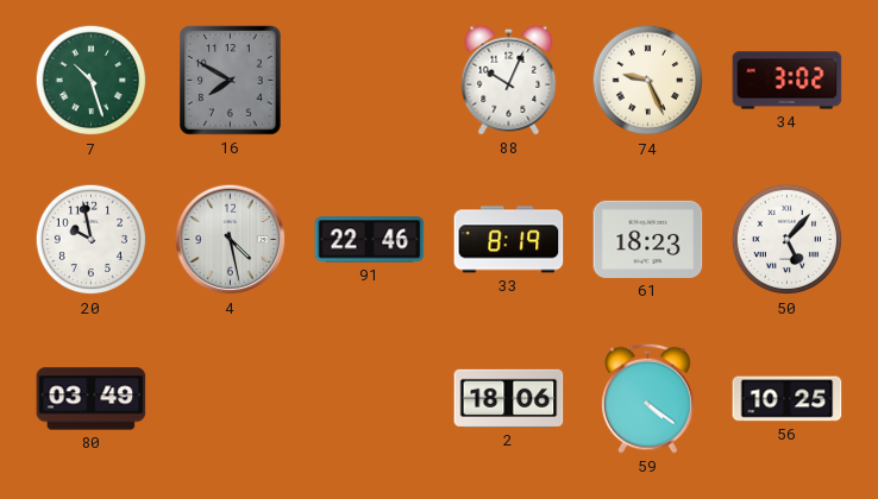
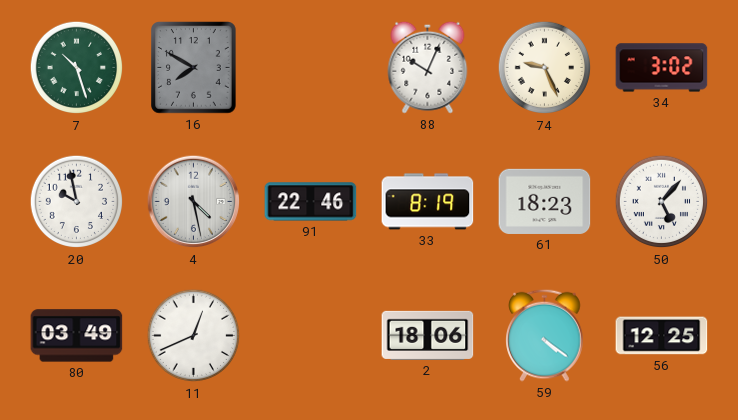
11: none -> 12:41 (194, 336)
56: 10:25 -> 12:25 (662, 336)
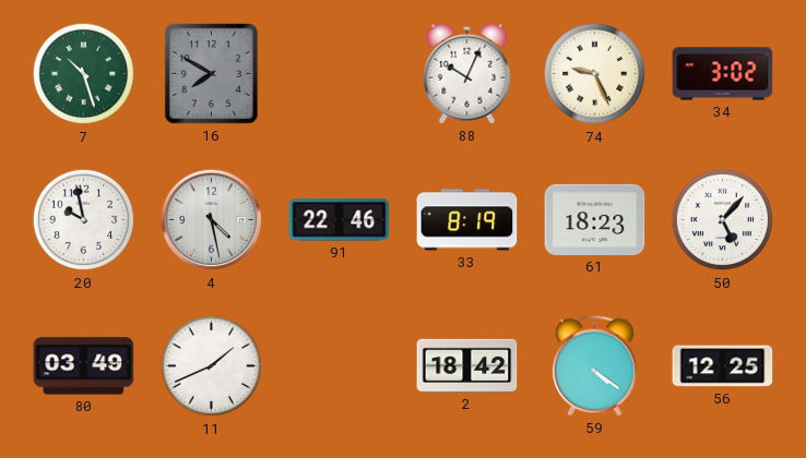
11: 12:41 -> 1:41 (212, 366)
2: 18:06 -> 18:42 (467, 365)
